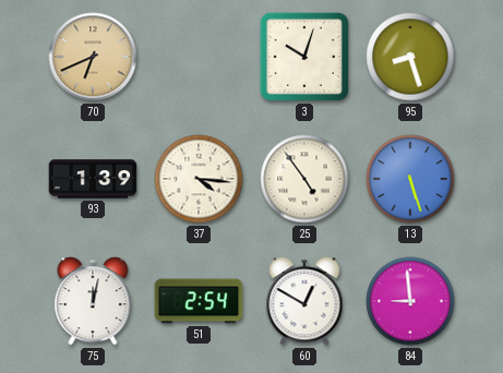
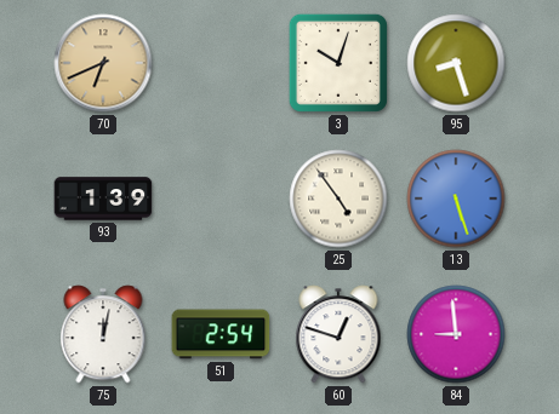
37: 4:16 -> none (199, 179)
60: 12:50 -> 12:48 (338, 334)
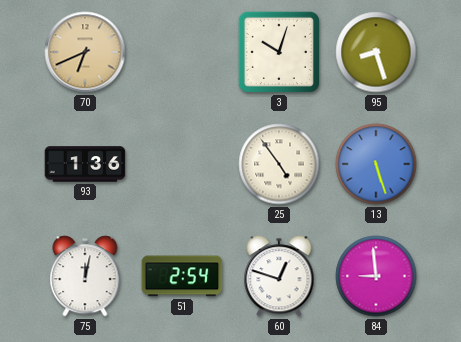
93: 1:39 -> 1:36 (85, 164)
